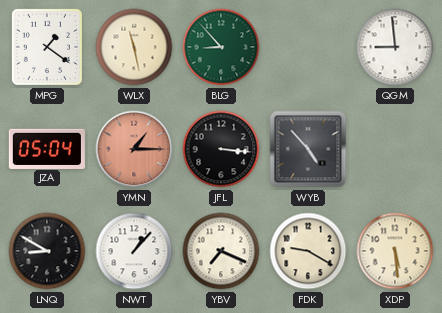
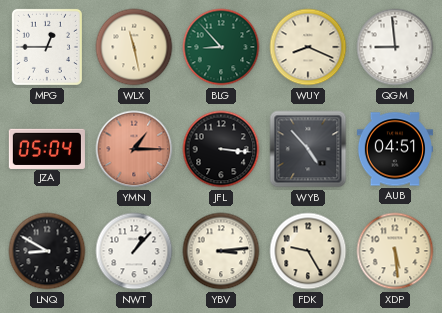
MPG: 1:21 -> 12:45 (47, 47)
WUY: none -> 8:19 (308, 47)
AUB: none -> 04:51 (395, 149)
YBV: 7:19 -> 3:14 (221, 251)
FDK: 9:20 -> 9:25 (308, 251)
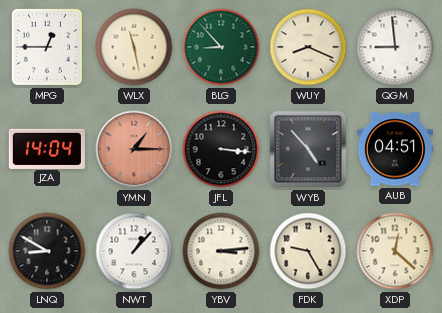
JZA: 05:04 -> 14:04 (47, 148)
XDP: 5:29 -> 12:22 (395, 251)
